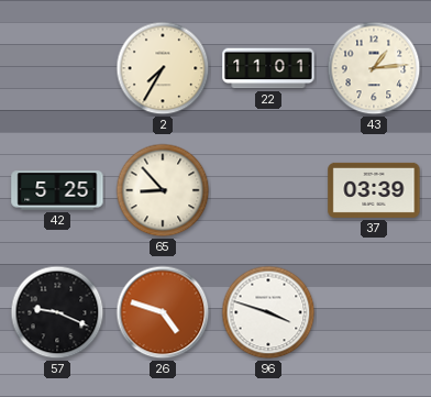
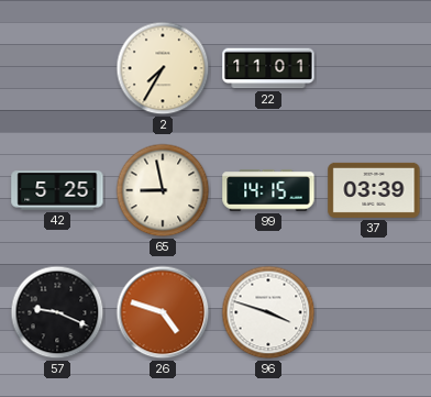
43: 1:14 -> none (374, 68)
65: 8:53 -> 8:58 (163, 190)
99: none -> 14:15 (268, 190)
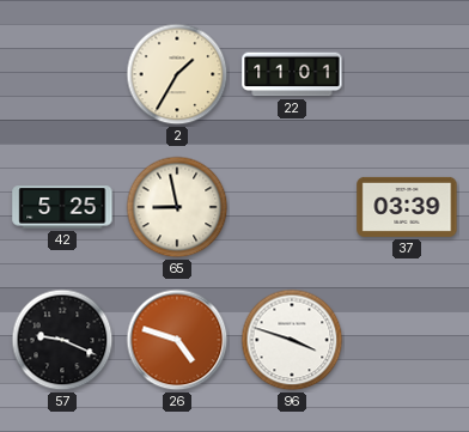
2: 7:35 -> 1:35 (177, 74)
99: 14:15 -> none (268, 190)
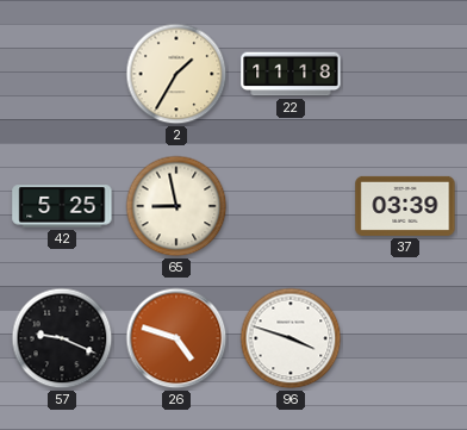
22: 11:01 -> 11:18 (291, 74)
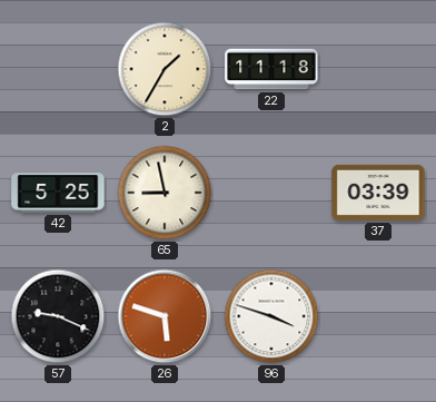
26: 4:48 -> 5:48 (165, 316)
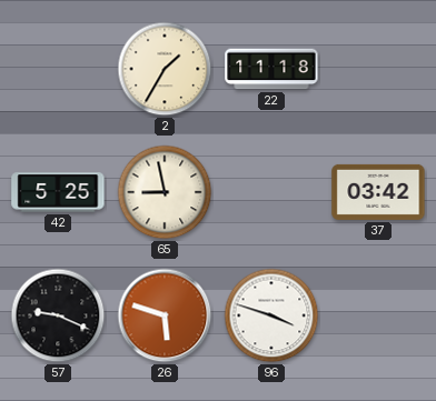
37: 03:39 -> 03:42 (378, 192)
